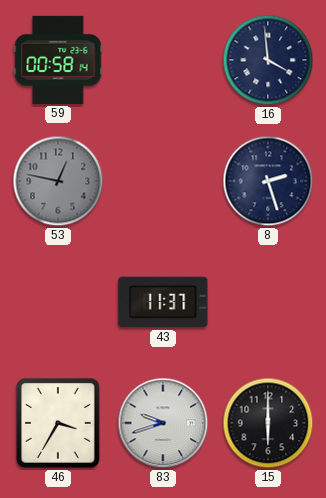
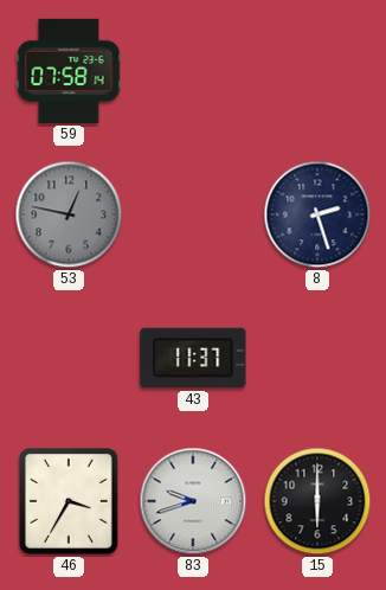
59: 00:58 -> 07:58 (69, 71)
16: 3:59 -> none (268, 60)
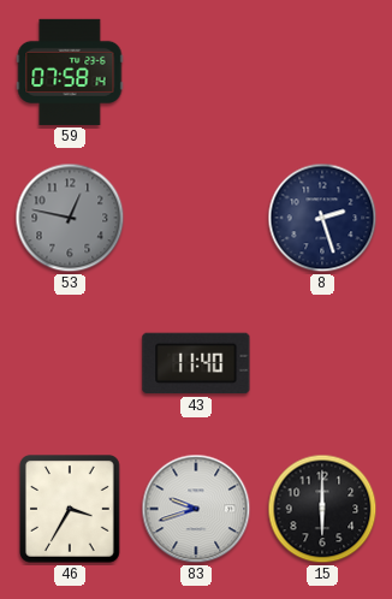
43: 11:37 -> 11:40 (196, 363)
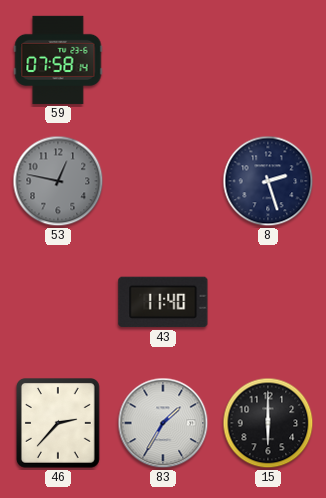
46: 3:35 -> 2:37 (58, 424)
83: 9:42 -> 1:35 (163, 423)
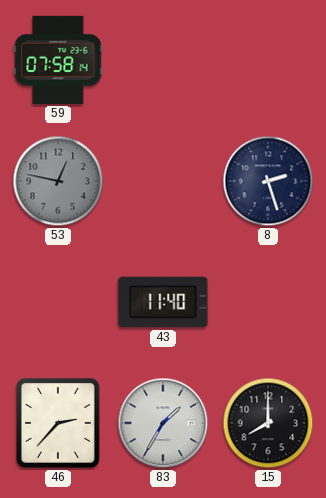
15: 6:00 -> 8:00 (268, 423)
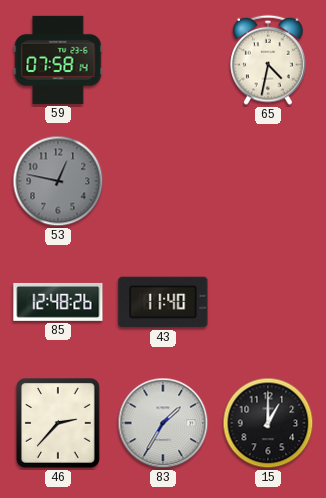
65: none -> 4:32 (268, 60)
8: 2:27 -> none (268, 181)
85: none -> 12:48 (58, 302)
15: 8:00 -> 1:00 (268, 423)
